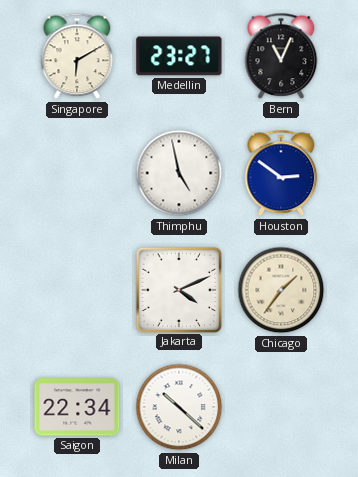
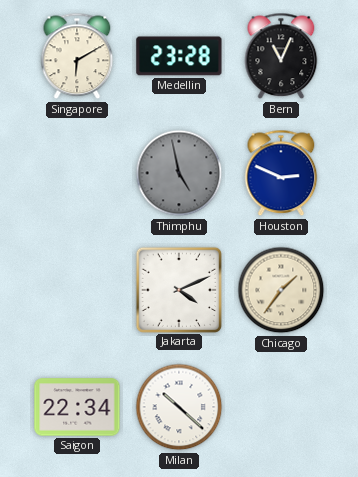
Medellin: 23:27 -> 23:28 (179, 56)
Thimphu dial: white -> grey (179, 173)
Houston: 2:51 -> 2:49 (281, 173)
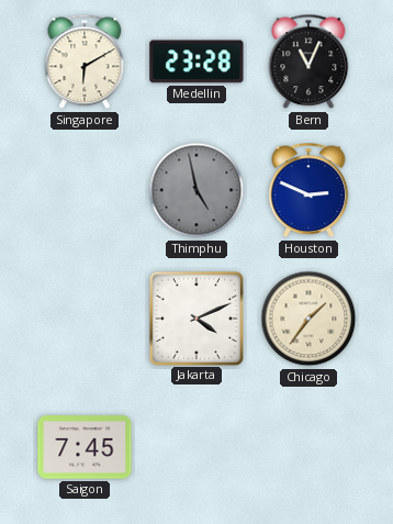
Saigon: 22:34 -> 7:45 (85, 447)
Milan: 10:22 -> none (179, 407)
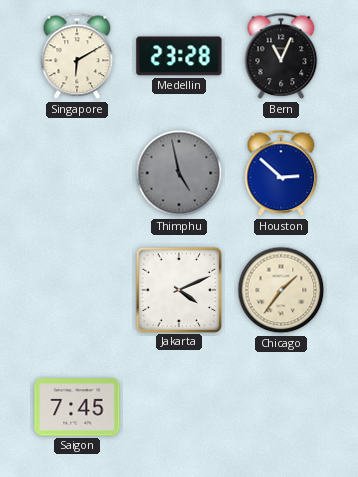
Houston: 2:49 -> 2:52 (281, 173)
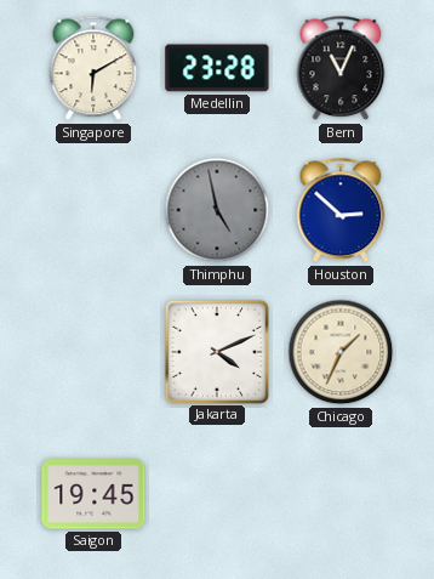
Chicago: 1:36 -> 1:34 (341, 352)
Saigon: 7:45 -> 19:45 (93, 494)
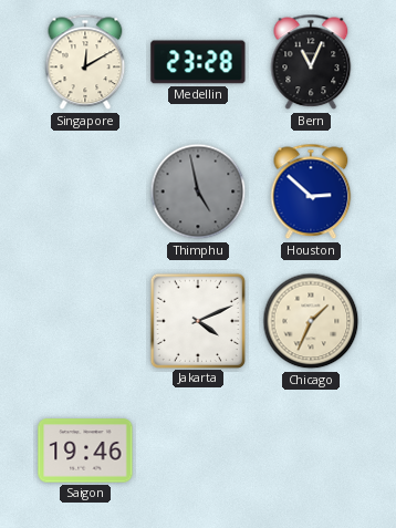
Singapore: 6:10 -> 12:10 (85, 62)
Saigon: 19:45 -> 19:46 (85, 451)
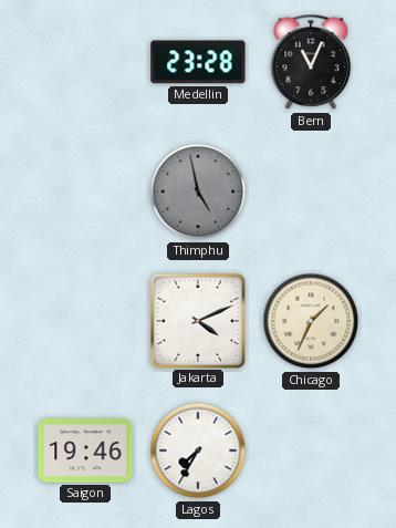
Singapore: 12:10 -> none (85, 62)
Houston: 2:52 -> none (311, 191)
Lagos: none -> 7:35 (198, 451)
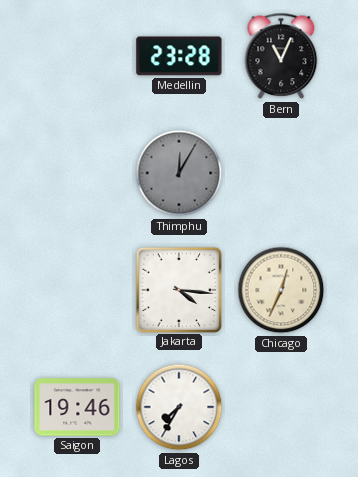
Thimphu: 4:58 -> 12:05 (179, 173)
Jakarta: 4:11 -> 4:16 (178, 289)
Chicago: 1:34 -> 12:34 (281, 290)
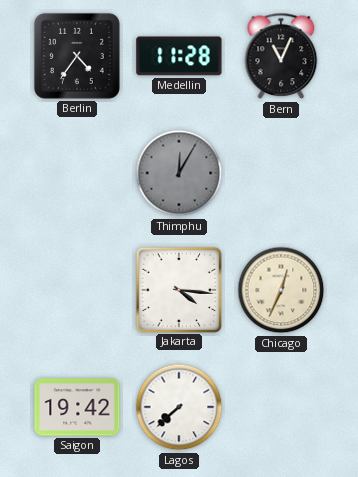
Berlin: none -> 4:36 (77, 56)
Medellin: 23:28 -> 11:28 (179, 56)
Saigon: 19:46 -> 19:42 (77, 407)
Lagos: 7:35 -> 7:38 (179, 407)
